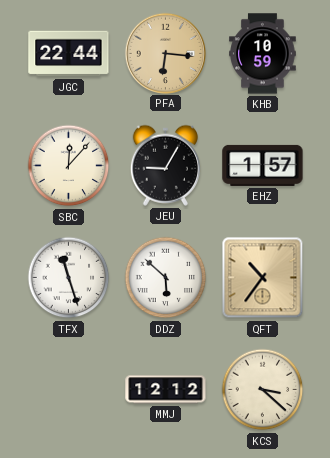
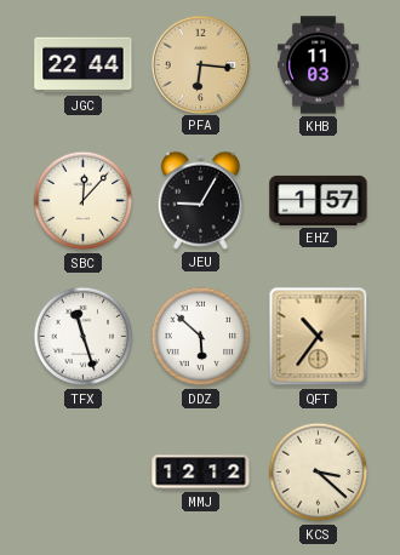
KHB: 10:59 -> 11:03 (319, 65)
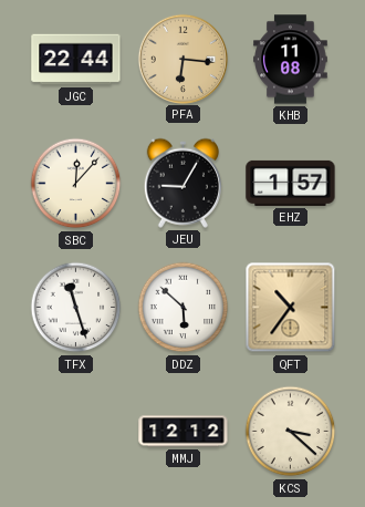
KHB: 11:03 -> 11:08 (291, 60)
